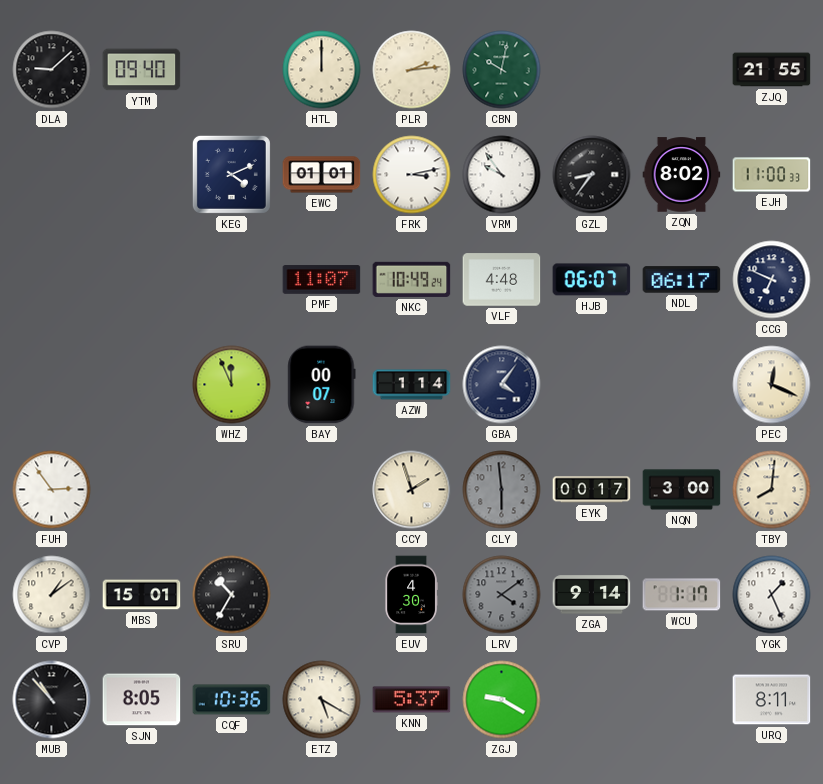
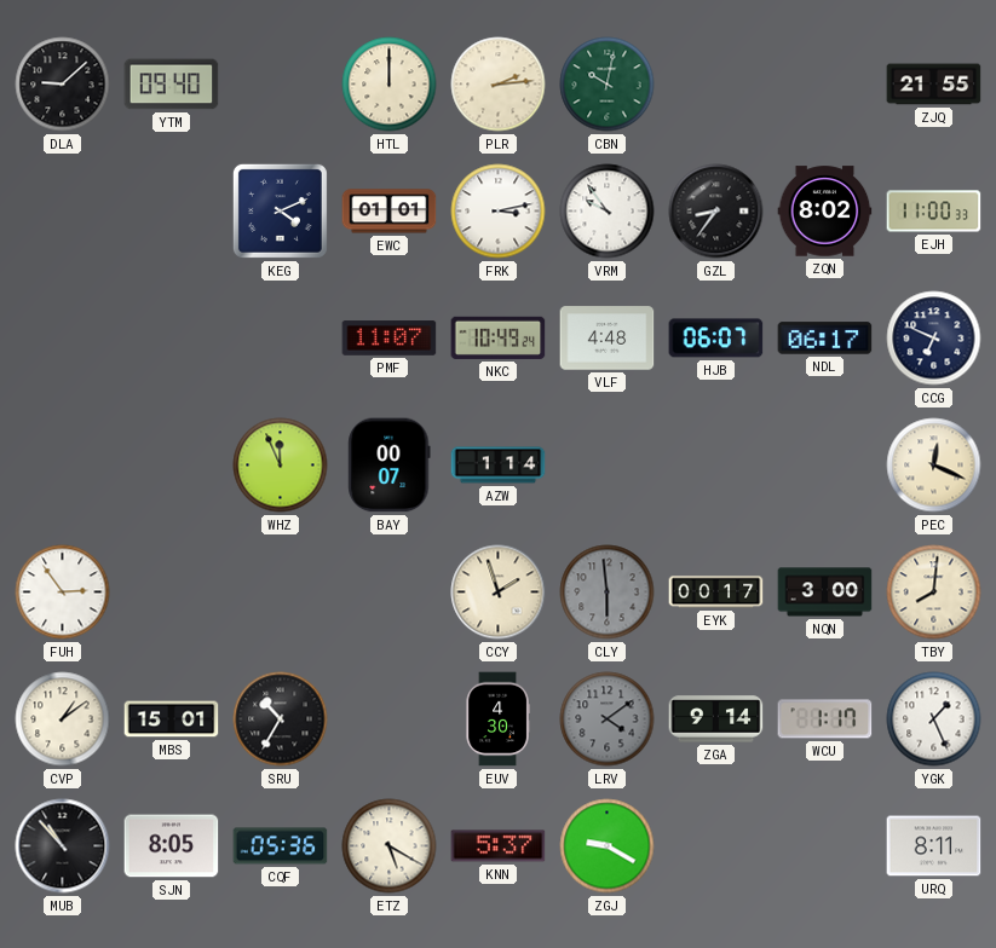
GBA: 4:06 -> none (502, 385)
CQF: 10:36 -> 05:36 (281, 846)
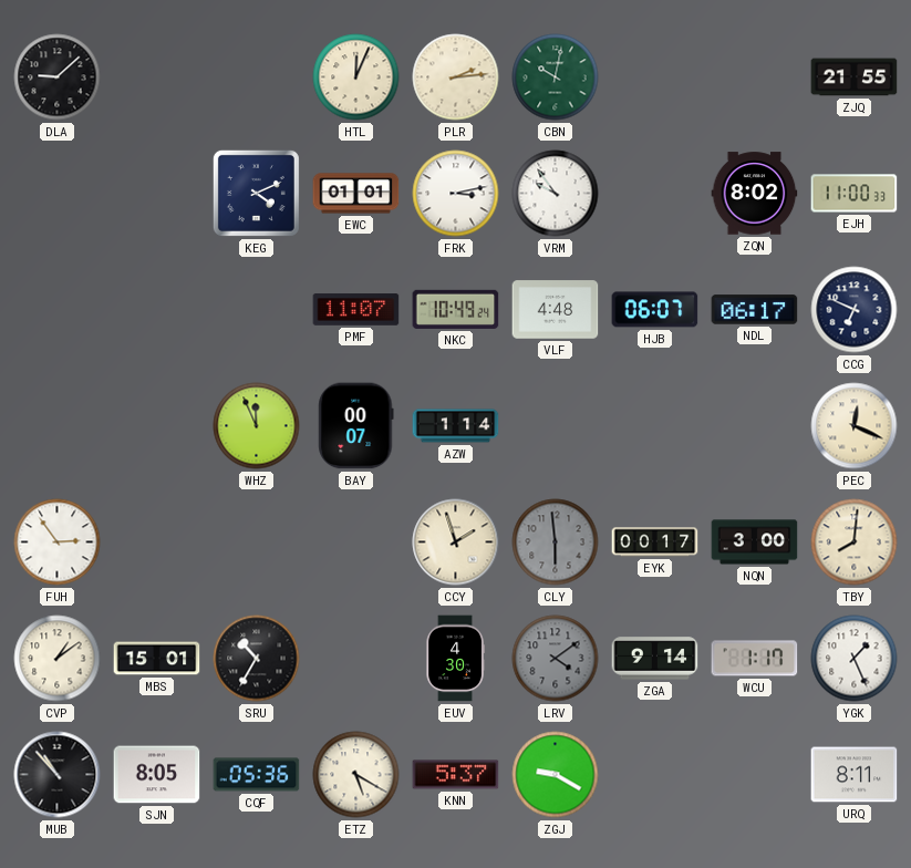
YTM: 09:40 -> none (172, 85)
HTL: 12:00 -> 12:04 (356, 77)
GZL: 8:36 -> none (716, 212)
